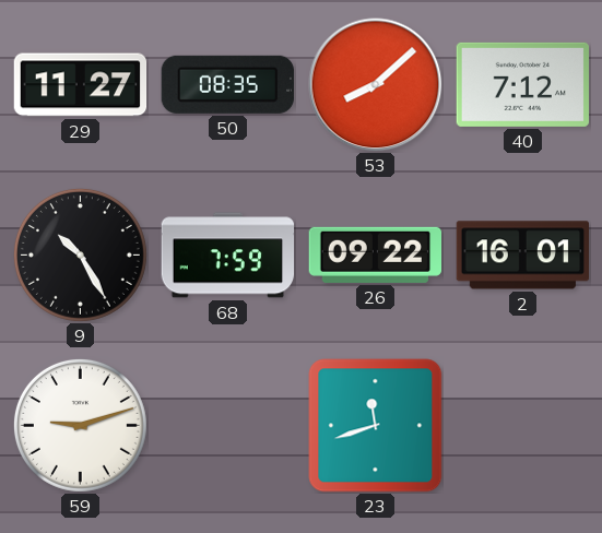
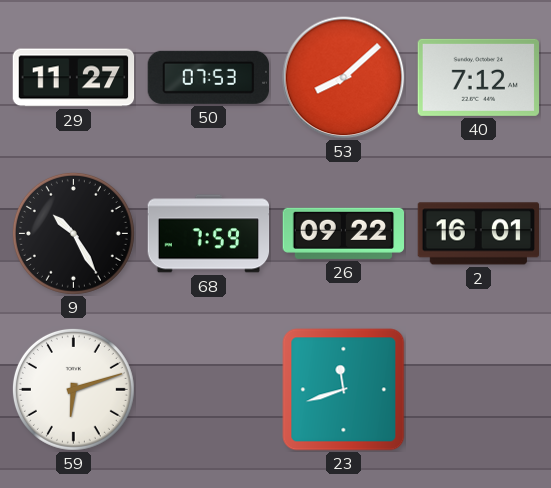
50: 08:35 -> 07:53 (208, 77)
59: 9:12 -> 6:12 (73, 389)
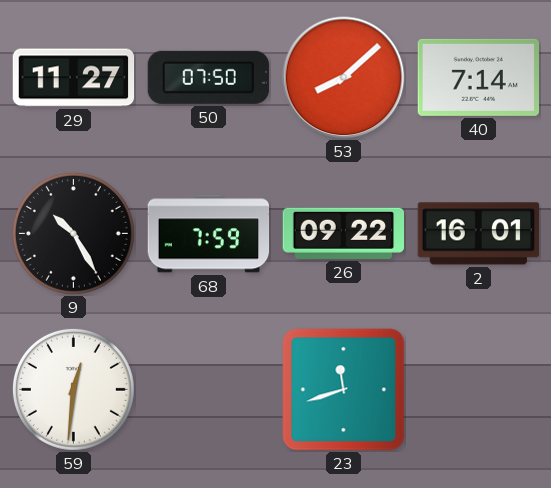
50: 07:53 -> 07:50 (208, 77)
40: 7:12 -> 7:14 (478, 77)
59: 6:12 -> 12:31 (73, 389)
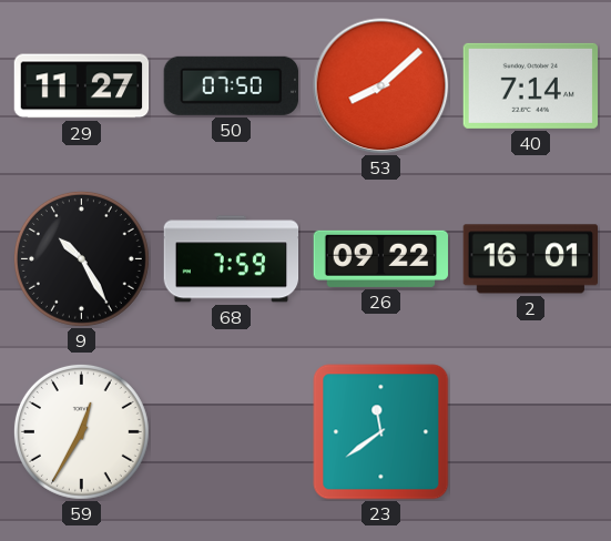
59: 12:31 -> 12:35 (81, 431)
23: 11:42 -> 11:39 (381, 432)
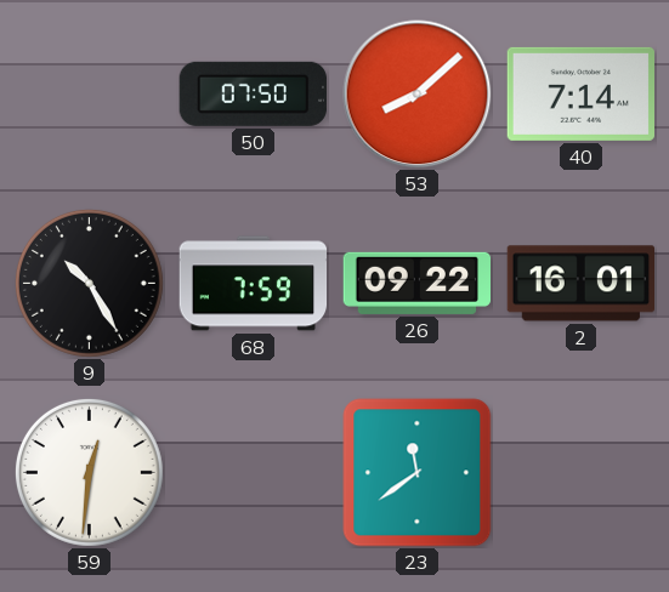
29: 11:27 -> none (82, 86)
59: 12:35 -> 12:31 (89, 472)
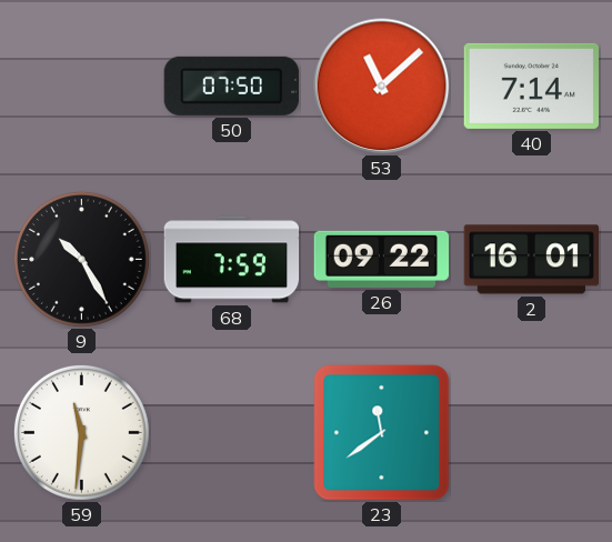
53: 8:08 -> 11:08 (382, 87)
59: 12:31 -> 11:31 (81, 432)
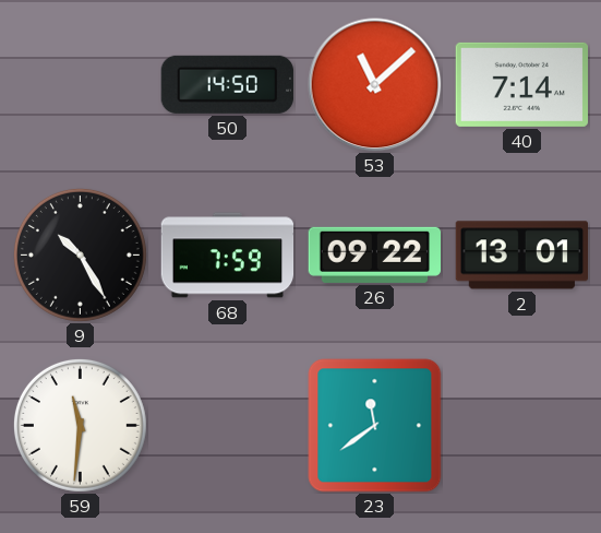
50: 07:50 -> 14:50 (227, 84)
2: 16:01 -> 13:01 (521, 256)
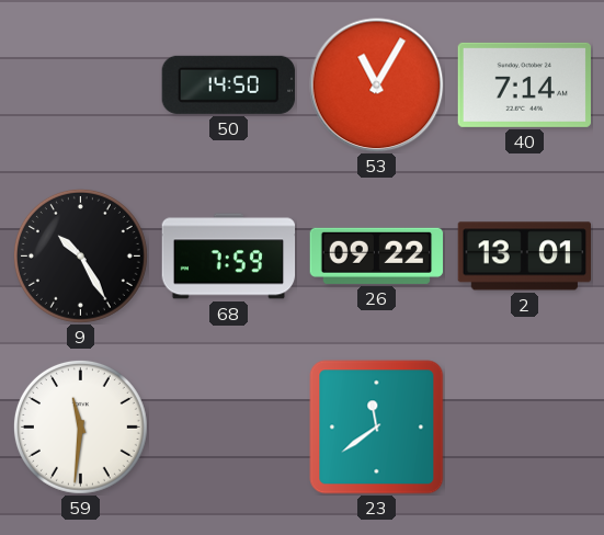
53: 11:08 -> 11:05 (377, 86)
